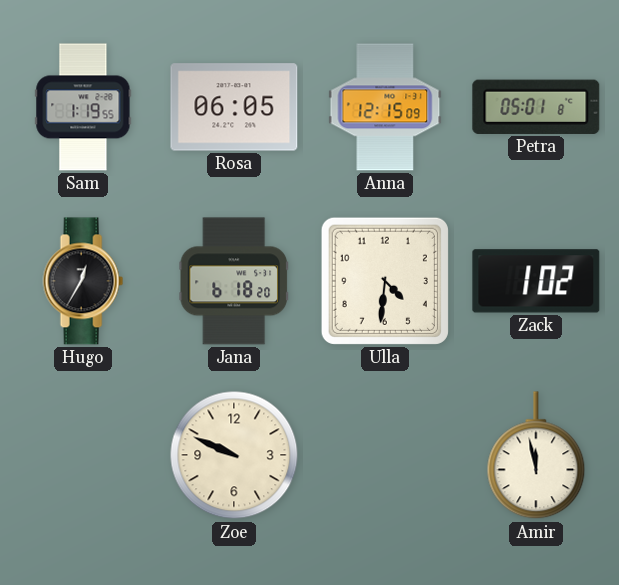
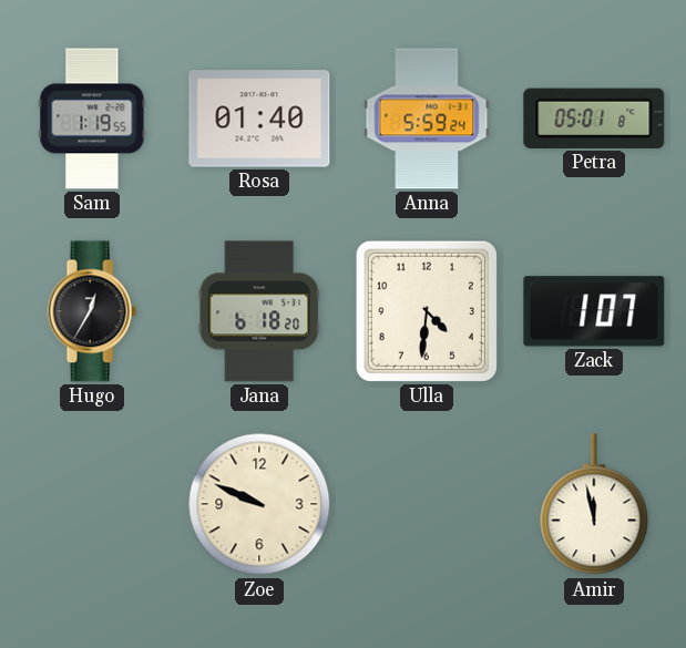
Rosa: 06:05 -> 01:40 (259, 119)
Anna: 12:15 -> 5:59 (427, 119)
Zack: 1:02 -> 1:07 (594, 311)
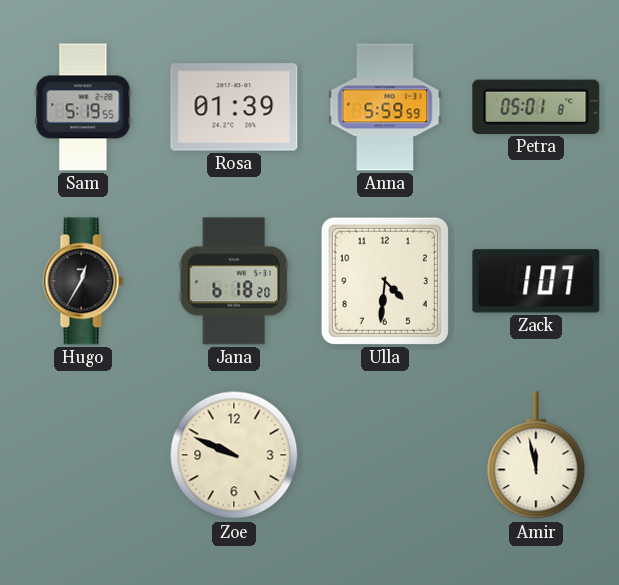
Sam: 1:19 -> 5:19 (83, 107)
Rosa: 01:40 -> 01:39 (234, 107)
Anna: 5:59:24 -> 5:59:59 (385, 107)
